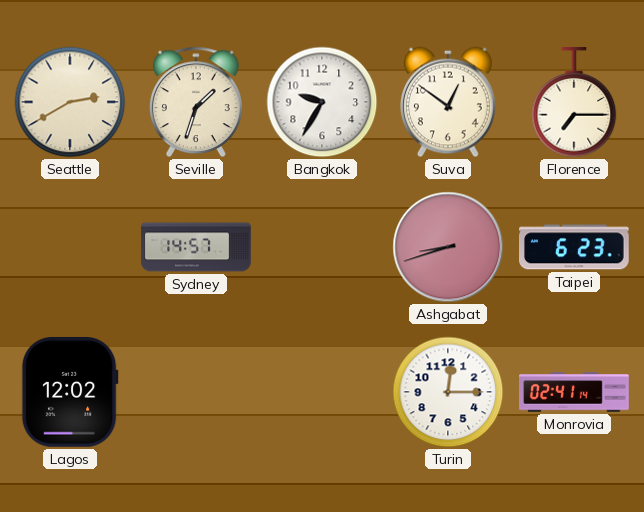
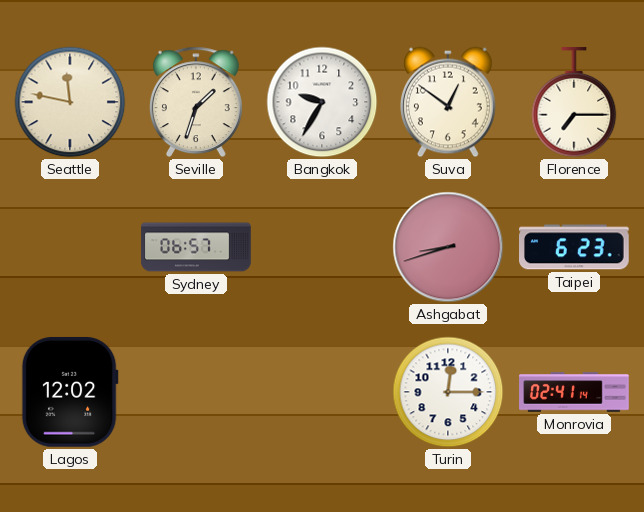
Seattle: 2:40 -> 11:47 (70, 102)
Sydney: 14:57 -> 06:57 (196, 247)
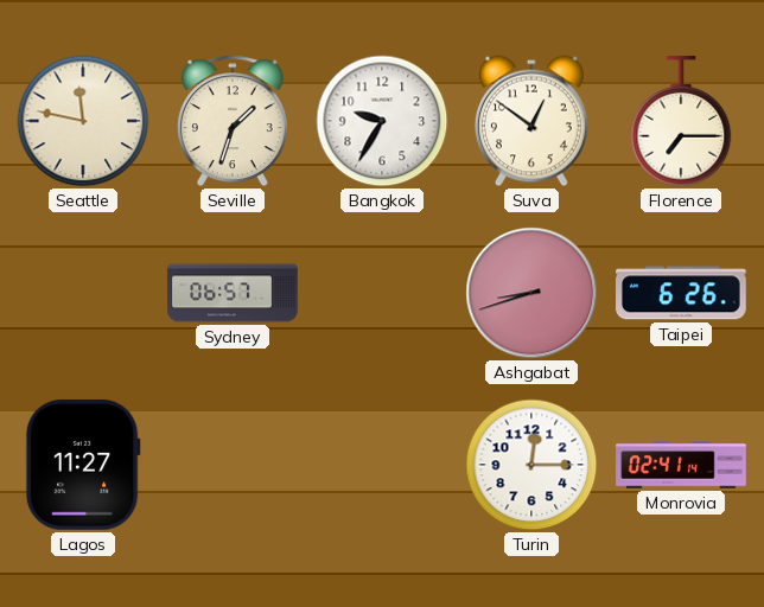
Taipei: 6:23 -> 6:26 (682, 293)
Lagos: 12:02 -> 11:27 (83, 465)
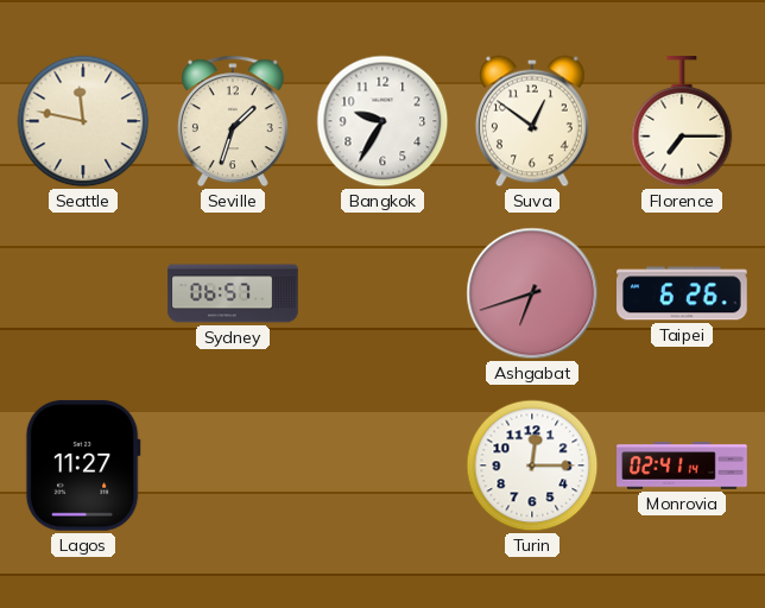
Ashgabat: 8:42 -> 6:42 (532, 293)
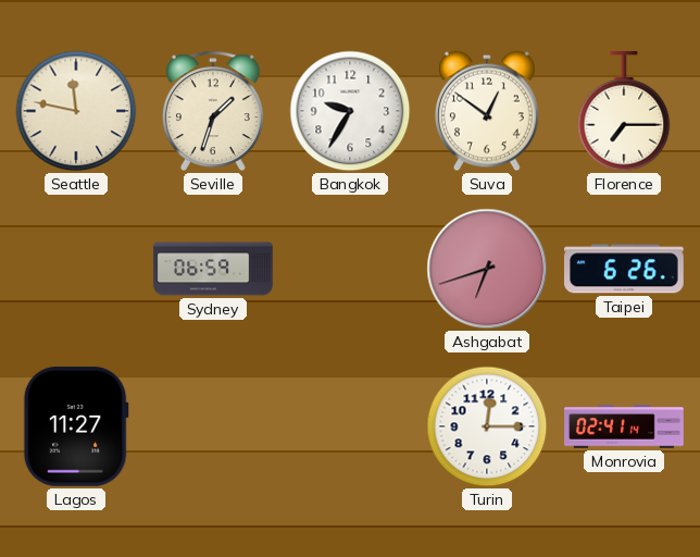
Sydney: 06:57 -> 06:59 (213, 269)
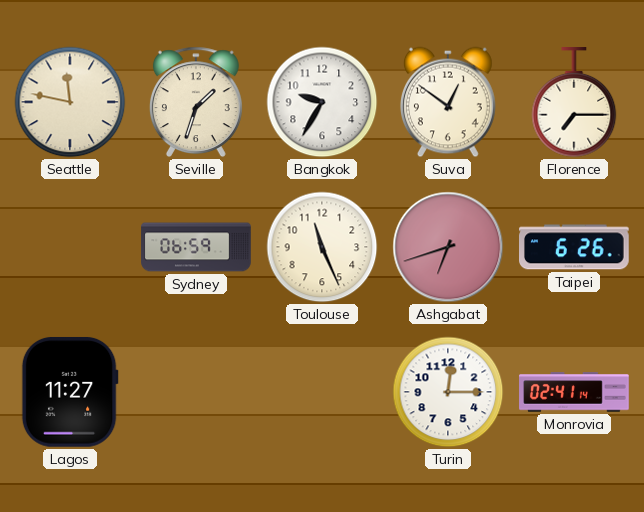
Toulouse: none -> 11:26 (322, 247)
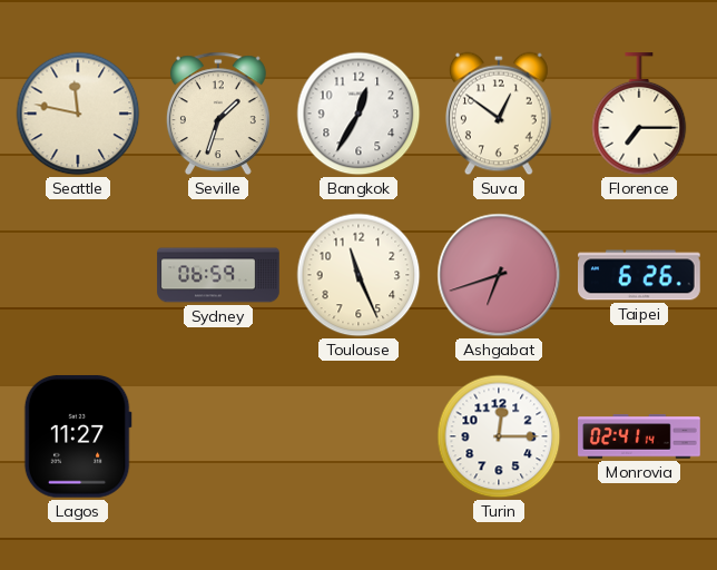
Bangkok: 9:35 -> 12:35 (358, 114)
